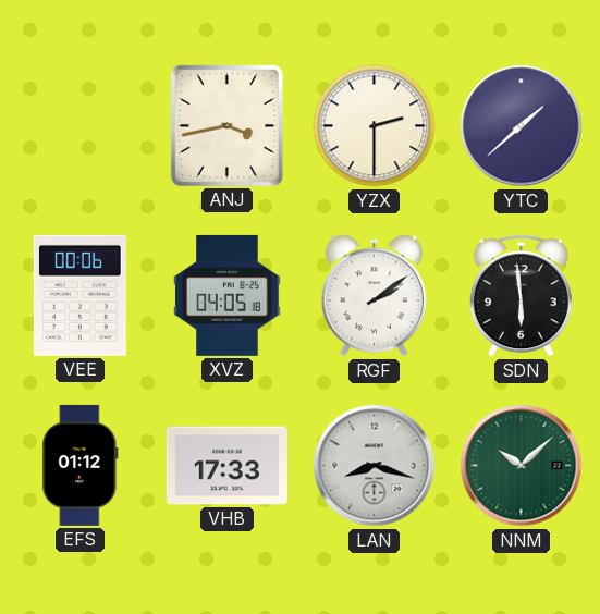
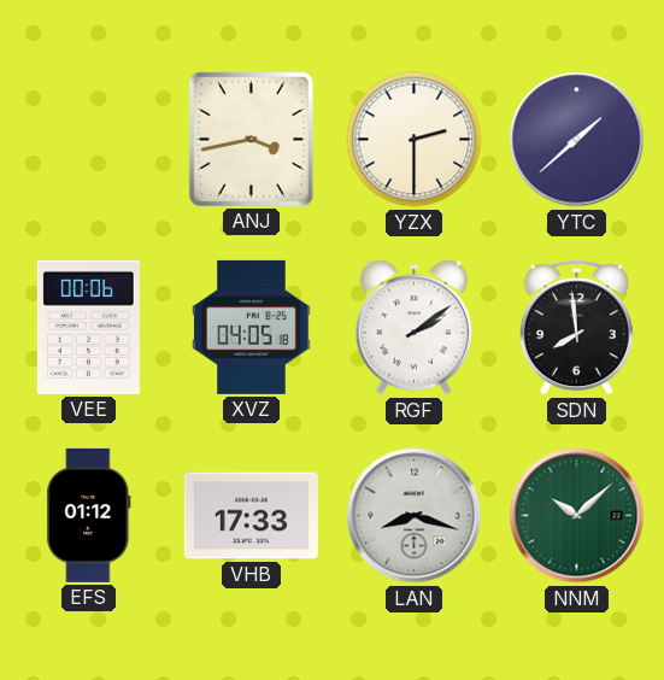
SDN: 5:59 -> 7:59 (576, 328)
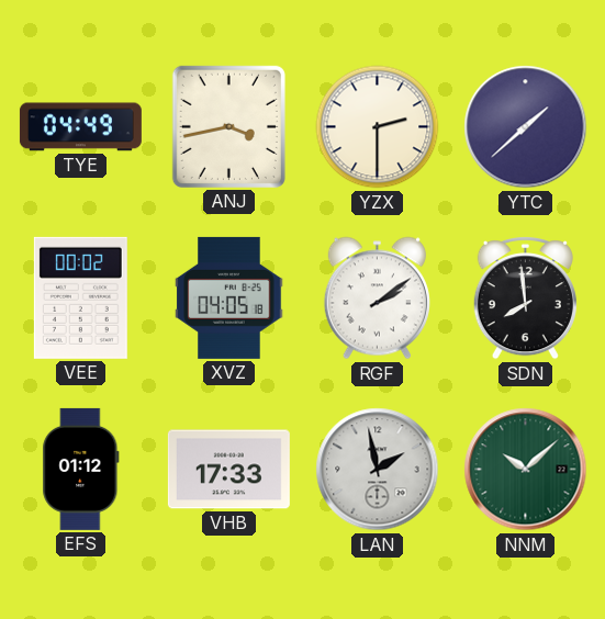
TYE: none -> 04:49 (80, 127)
VEE: 00:06 -> 00:02 (80, 297)
LAN: 8:18 -> 1:58 (378, 470)
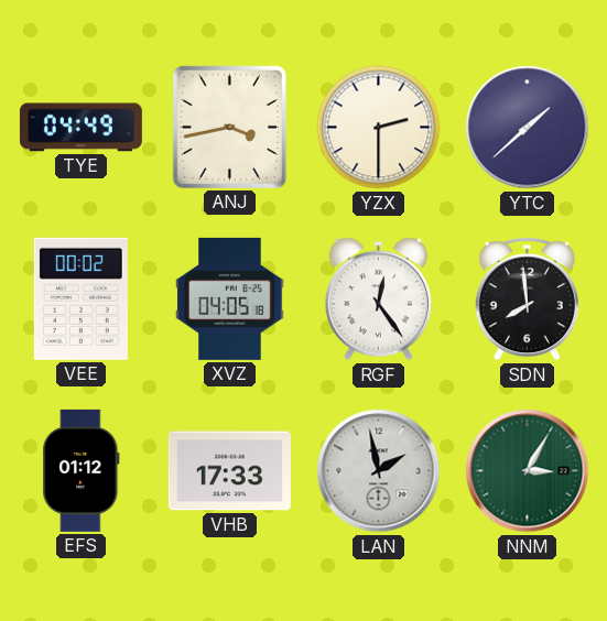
RGF: 2:09 -> 12:24 (378, 299)
NNM: 10:08 -> 3:05 (528, 471)
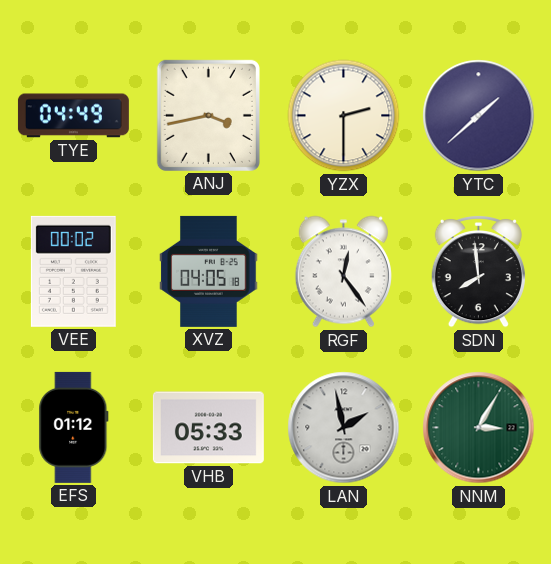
VHB: 17:33 -> 05:33 (208, 428)
